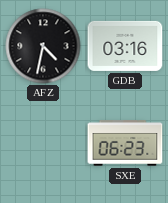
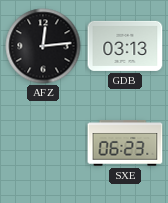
AFZ: 4:32 -> 12:14 (43, 46)
GDB: 03:16 -> 03:13 (125, 46)
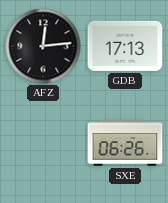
GDB: 03:13 -> 17:13 (125, 46)
SXE: 06:23 -> 06:26 (125, 143)
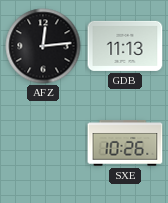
GDB: 17:13 -> 11:13 (125, 46)
SXE: 06:26 -> 10:26 (125, 143)
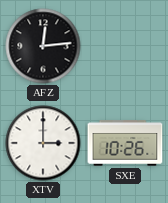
GDB: 11:13 -> none (125, 46)
XTV: none -> 3:00 (43, 143)
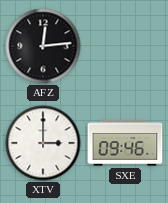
SXE: 10:26 -> 09:46 (125, 143)
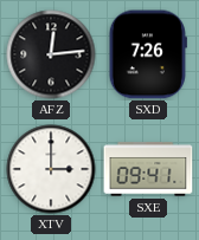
SXD: none -> 7:26 (148, 54)
SXE: 09:46 -> 09:41 (148, 169)
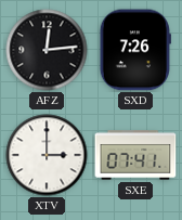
SXE: 09:41 -> 07:41 (135, 155)
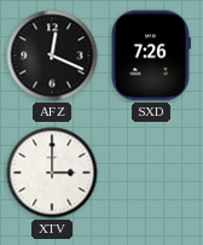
AFZ: 12:14 -> 12:19 (52, 56)
SXE: 07:41 -> none (135, 155)
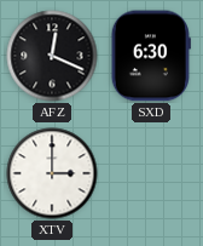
SXD: 7:26 -> 6:30 (151, 56)
